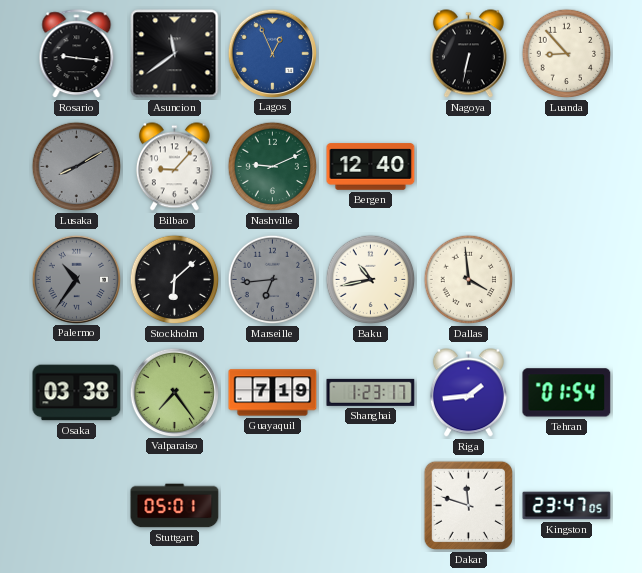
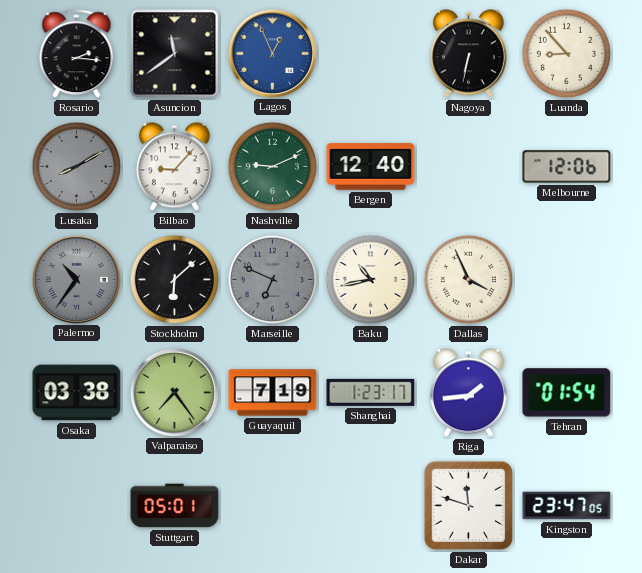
Rosario: 9:16 -> 2:16 (77, 54)
Melbourne: none -> 12:06 (567, 167)
Marseille: 6:44 -> 6:49 (273, 280)
Dallas: 3:59 -> 3:56 (469, 280)
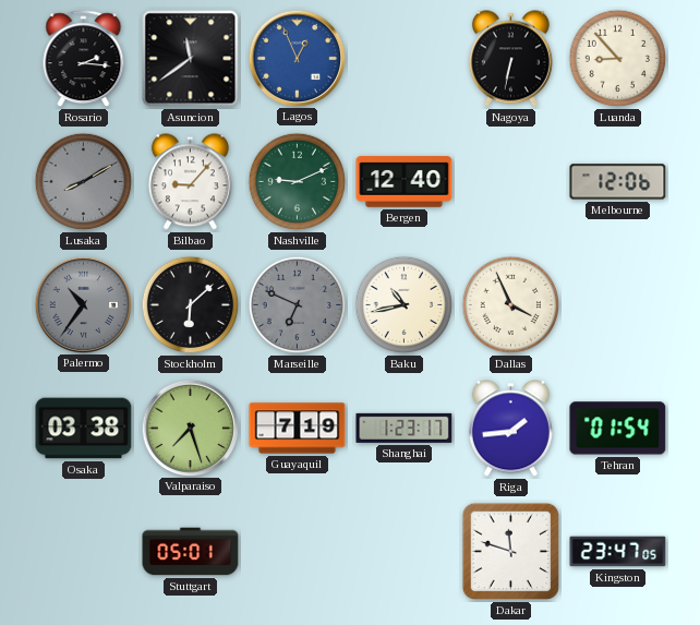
Valparaiso: 7:24 -> 7:27 (190, 428)
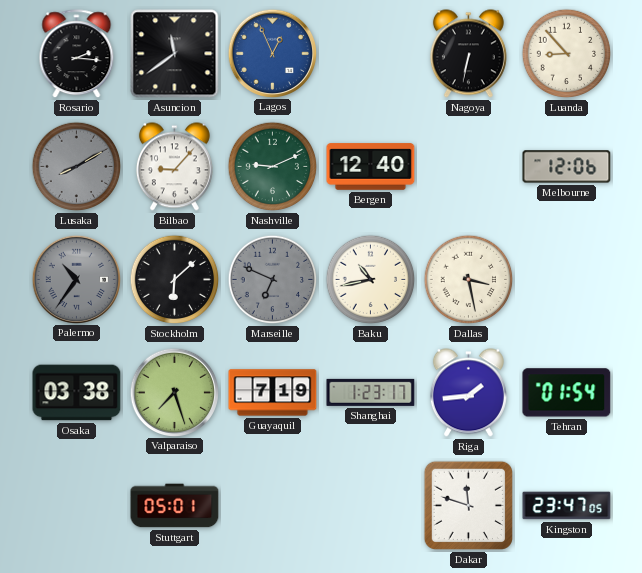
Dallas: 3:56 -> 3:28 (469, 280)
